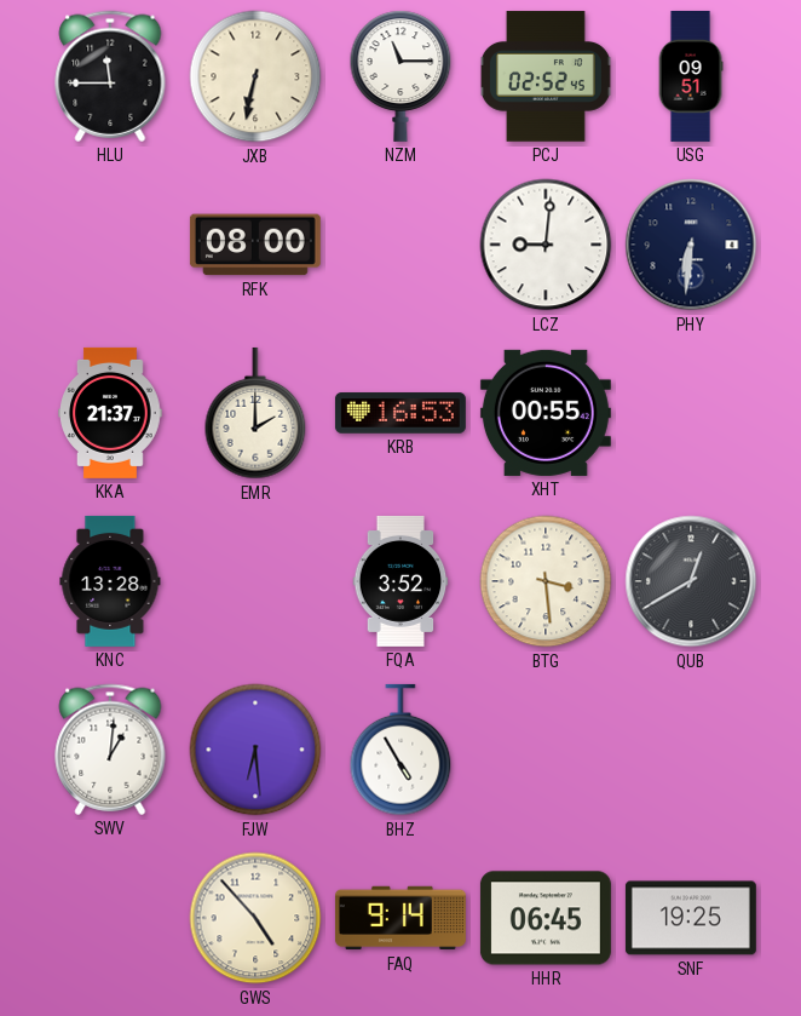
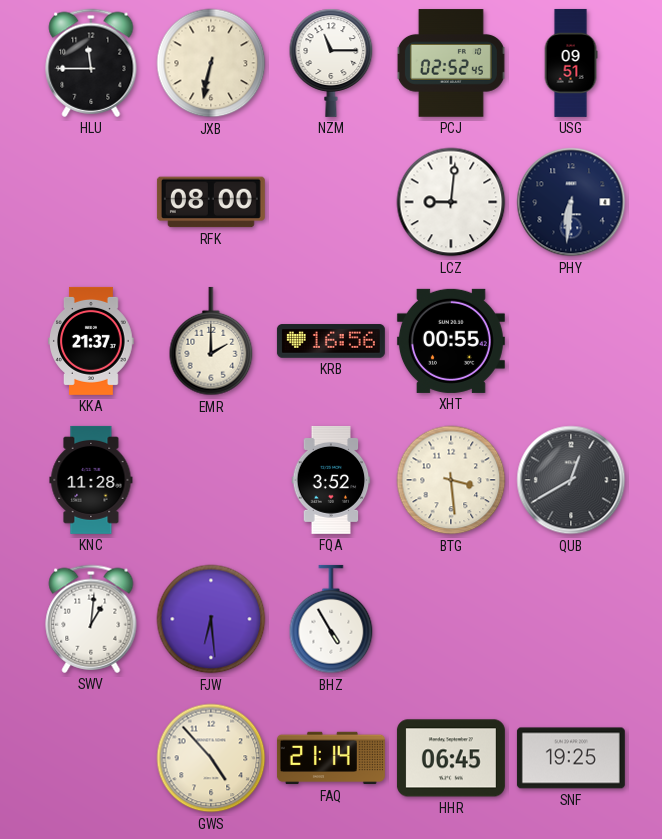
KRB: 16:53 -> 16:56 (331, 341)
KNC: 13:28 -> 11:28 (91, 480)
FAQ: 9:14 -> 21:14 (331, 758)
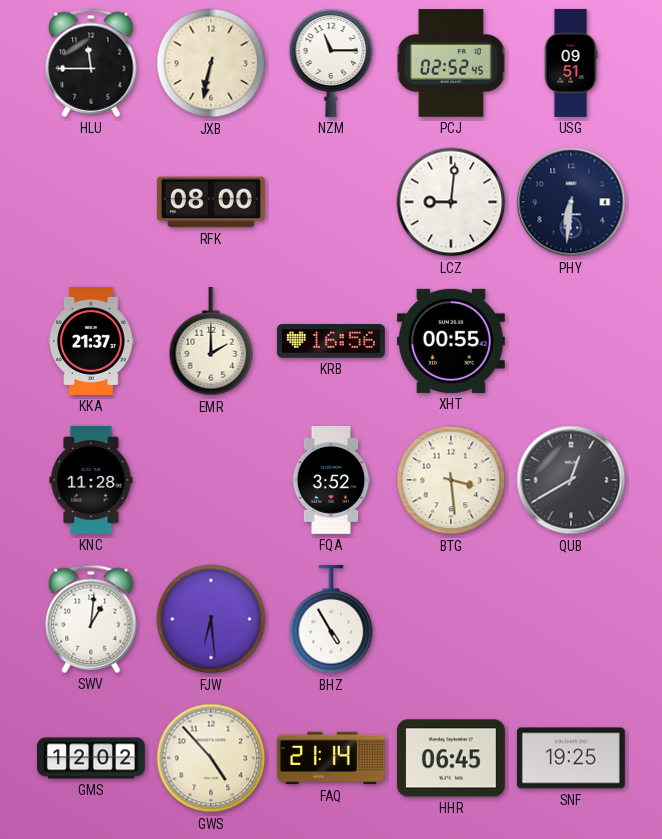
GMS: none -> 12:02 (91, 758)
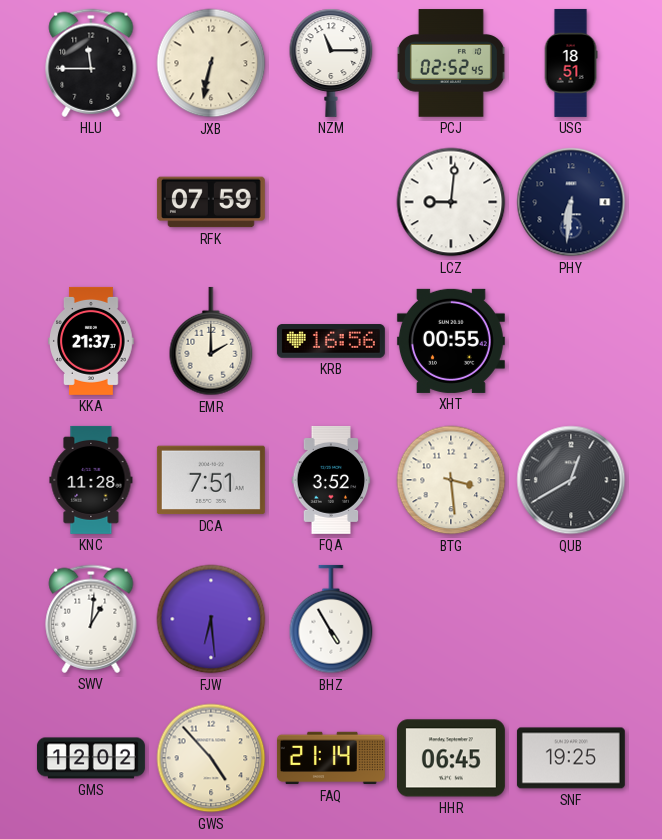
USG: 09:51 -> 18:51 (571, 63)
RFK: 08:00 -> 07:59 (211, 202)
DCA: none -> 7:51 (211, 480)
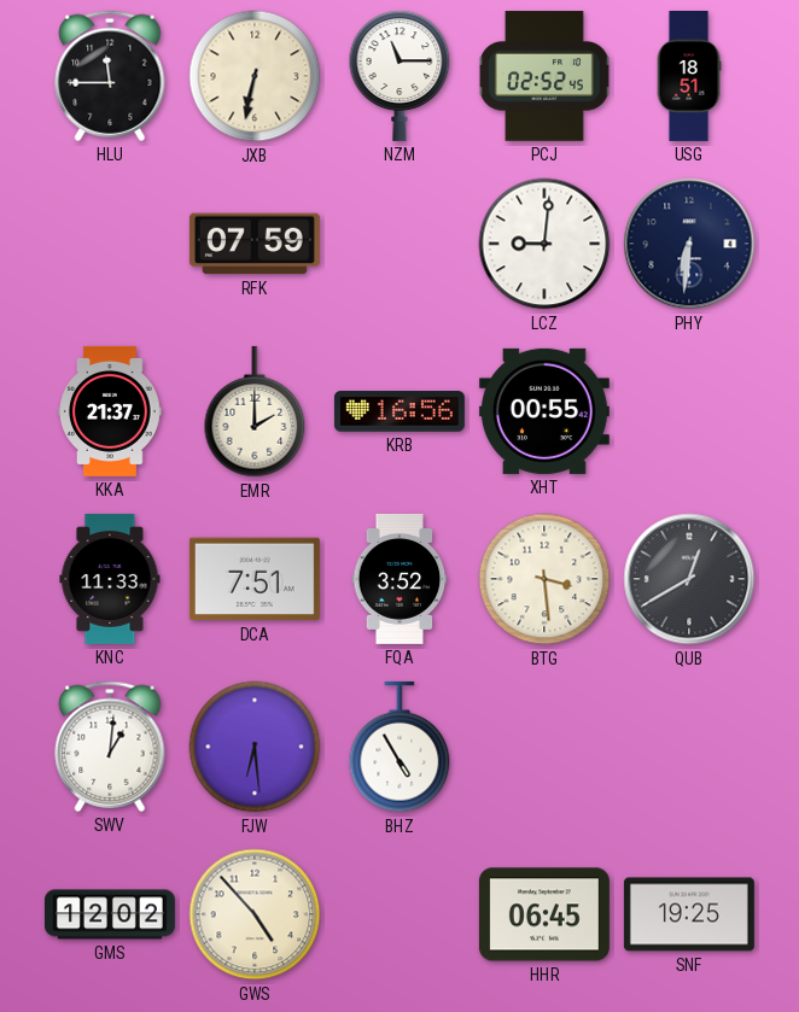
KNC: 11:28 -> 11:33 (110, 579)
FAQ: 21:14 -> none (331, 758)
